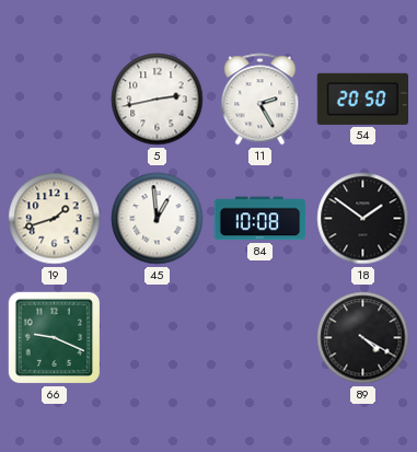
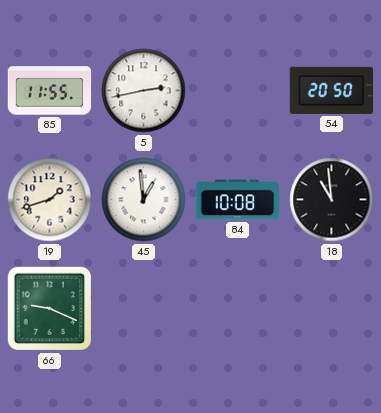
85: none -> 11:55 (50, 91)
11: 2:25 -> none (260, 100)
18: 1:51 -> 10:59 (332, 200)
89: 4:20 -> none (363, 338)
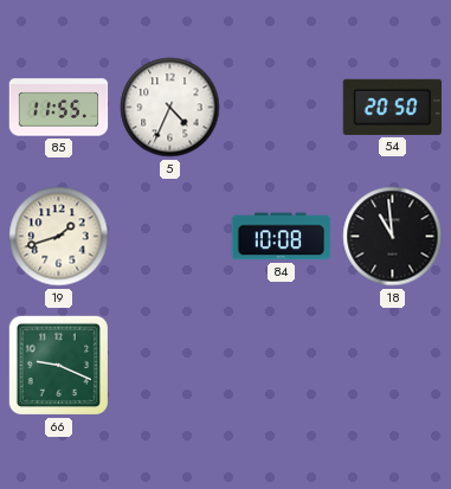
5: 2:43 -> 4:34 (170, 108)
45: 12:59 -> none (144, 200)
